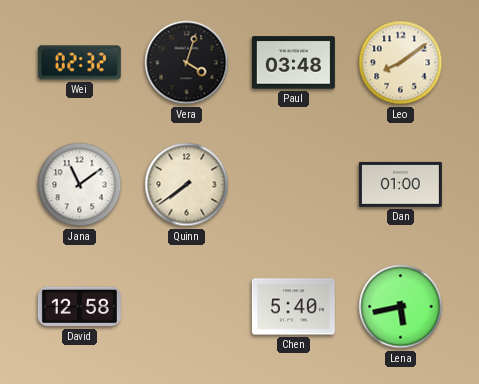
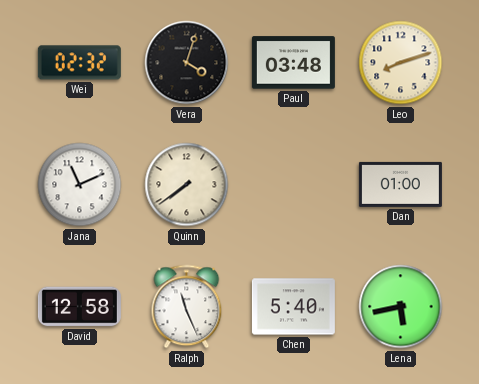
Leo: 8:09 -> 8:12 (401, 63)
Jana: 11:09 -> 11:11 (80, 185)
Ralph: none -> 11:26 (187, 307)
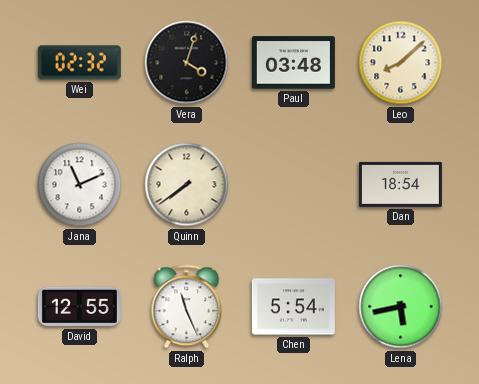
Leo: 8:12 -> 8:08 (401, 63)
Dan: 01:00 -> 18:54 (400, 184)
David: 12:58 -> 12:55 (79, 307)
Chen: 5:40 -> 5:54 (293, 307)
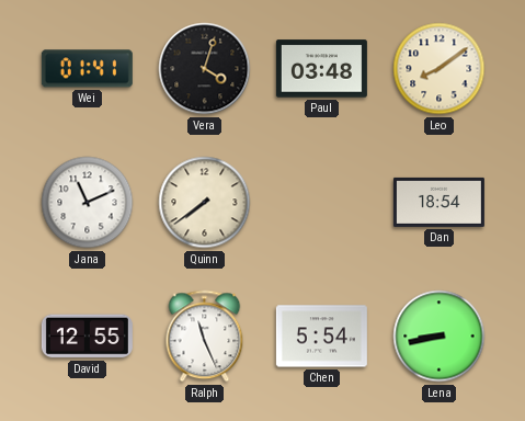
Wei: 02:32 -> 01:41 (87, 69)
Leo: 8:08 -> 8:09 (440, 69)
Lena: 5:43 -> 8:43 (440, 337)
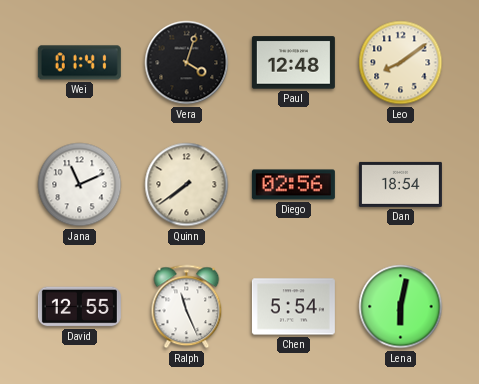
Paul: 03:48 -> 12:48 (293, 63)
Diego: none -> 02:56 (293, 185)
Lena: 8:43 -> 6:02 (401, 307)
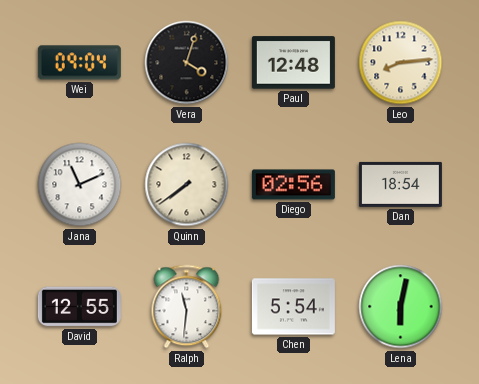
Wei: 01:41 -> 09:04 (79, 63)
Leo: 8:09 -> 8:14 (401, 63)
Ralph: 11:26 -> 11:31 (187, 307)
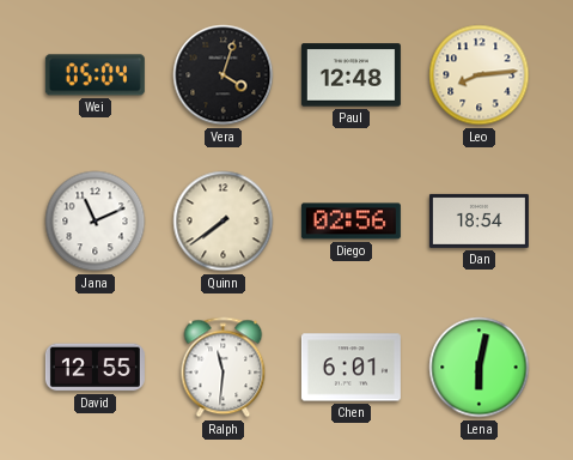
Wei: 09:04 -> 05:04 (95, 75)
Chen: 5:54 -> 6:01 (350, 368)
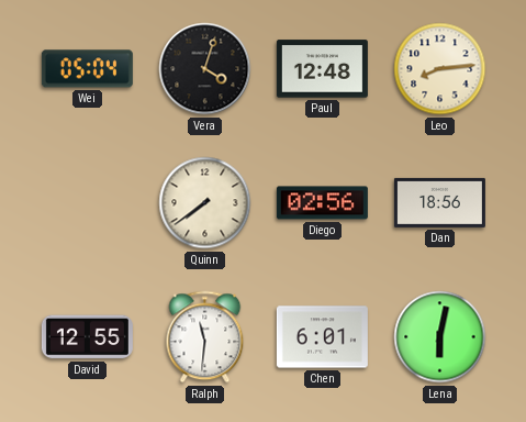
Jana: 11:11 -> none (96, 222)
Dan: 18:54 -> 18:56 (439, 202)
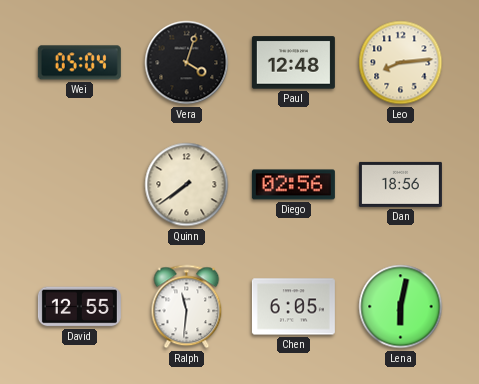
Chen: 6:01 -> 6:05 (293, 307)
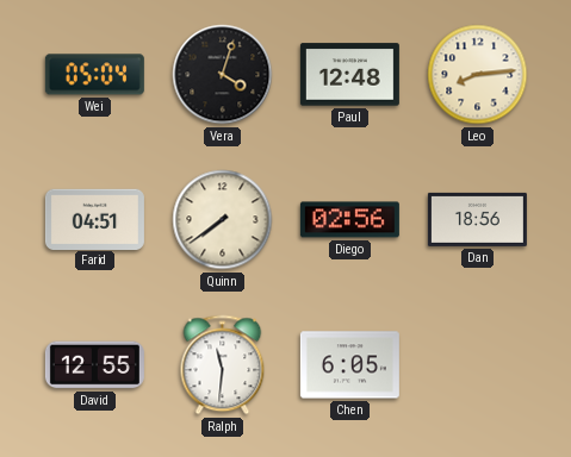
Farid: none -> 04:51 (94, 219)
Lena: 6:02 -> none (401, 307)
